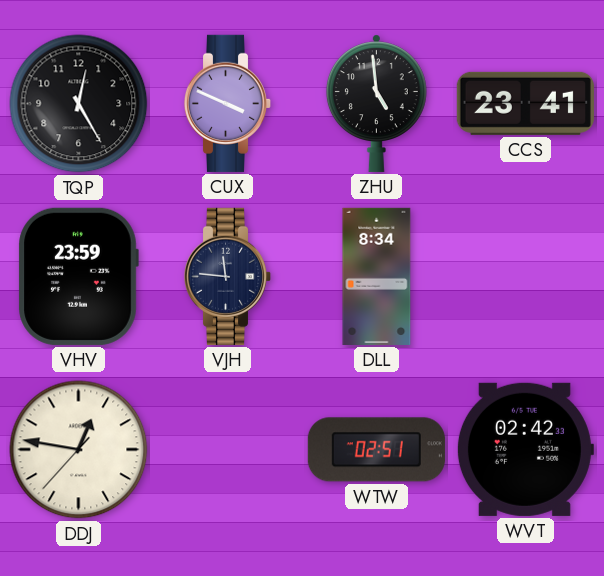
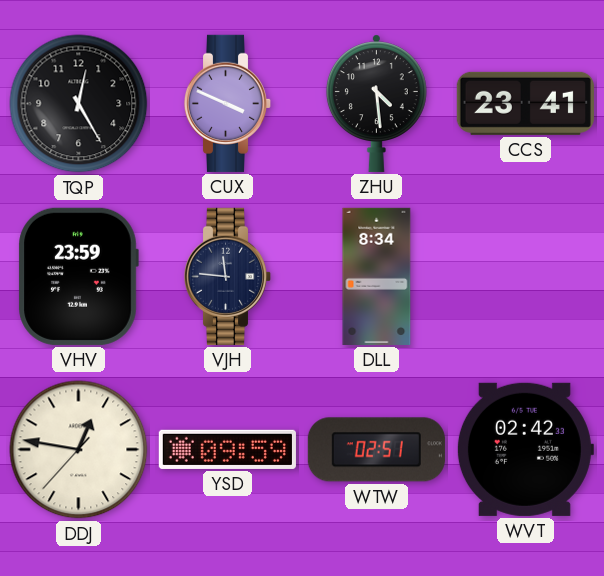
ZHU: 4:59 -> 4:29 (376, 103)
YSD: none -> 09:59 (227, 449)
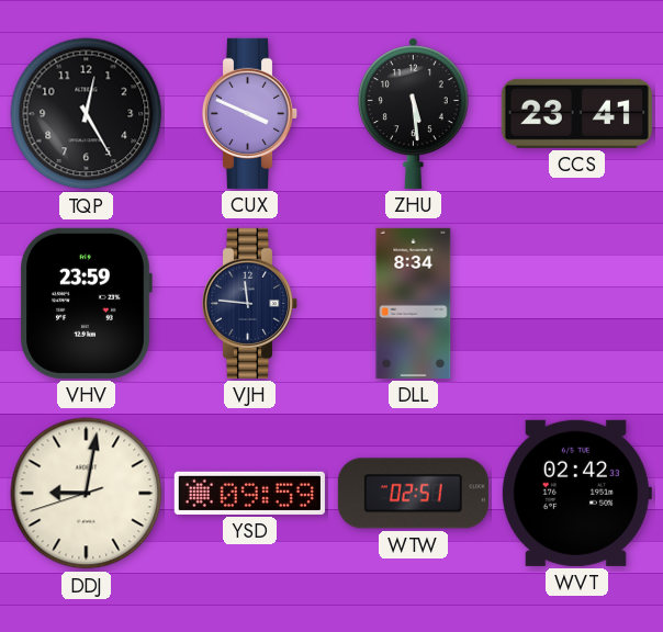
ZHU: 4:29 -> 5:29 (413, 113)
DDJ: 12:46 -> 9:01 (87, 494)
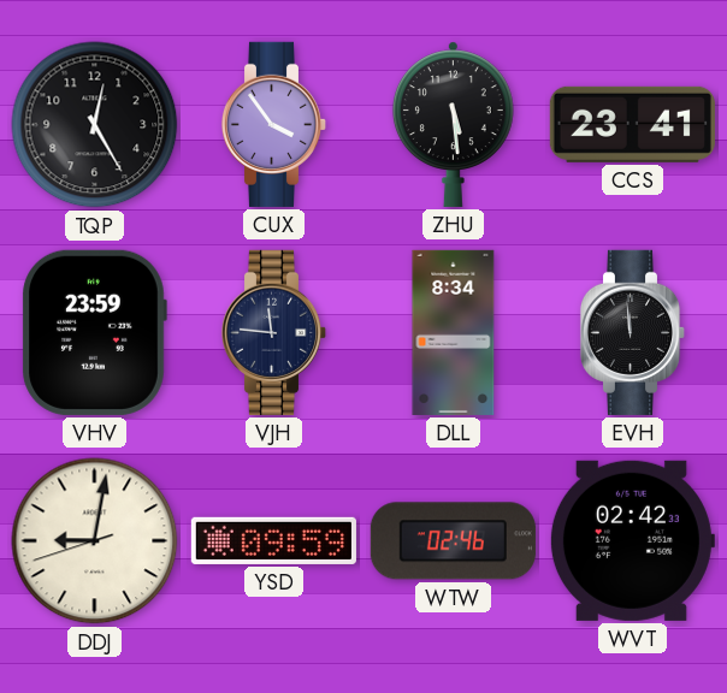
CUX: 3:49 -> 3:54 (274, 124)
EVH: none -> 11:59 (633, 332)
WTW: 02:51 -> 02:46 (453, 541)
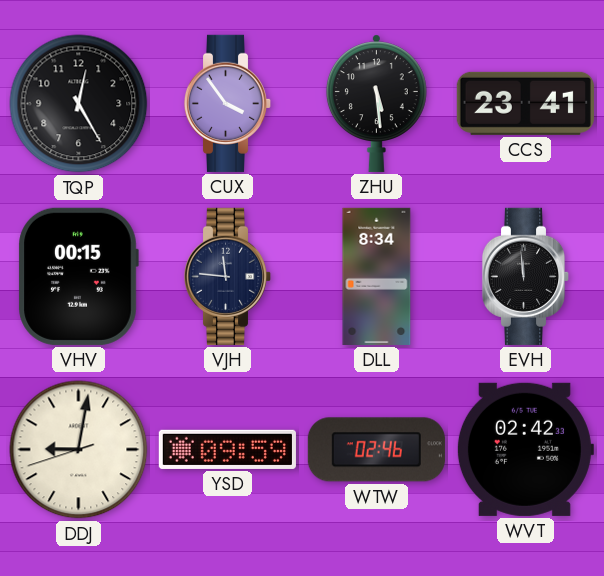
VHV: 23:59 -> 00:15 (78, 276)
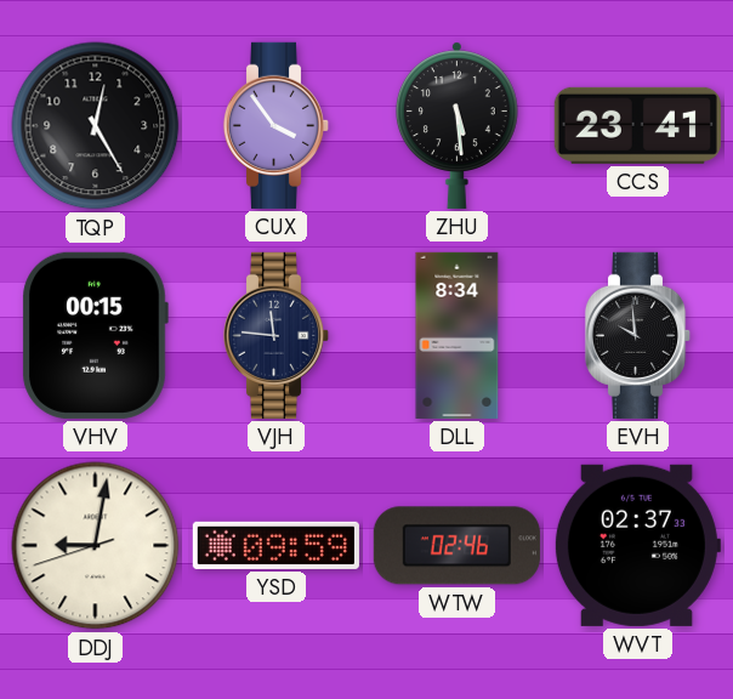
EVH: 11:59 -> 9:59 (638, 335)
WVT: 02:42 -> 02:37 (637, 545)
